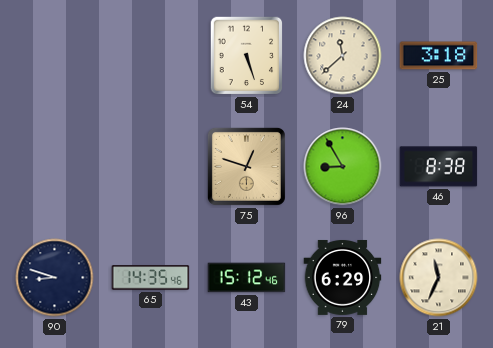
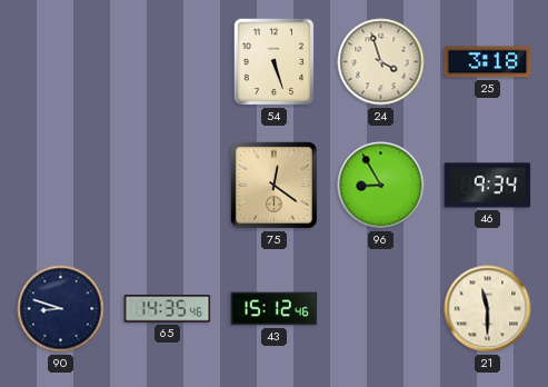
24: 11:38 -> 3:57 (381, 62)
75: 12:48 -> 12:21 (273, 185)
46: 8:38 -> 9:34 (488, 186)
79: 6:29 -> none (343, 277)
21: 11:34 -> 11:30 (488, 309)
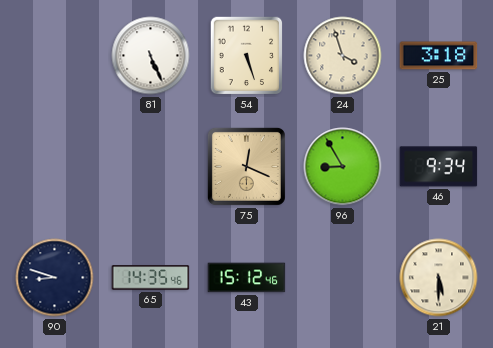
81: none -> 5:26 (151, 56)
75: 12:21 -> 12:19 (246, 166)
21: 11:30 -> 5:30 (439, 278)
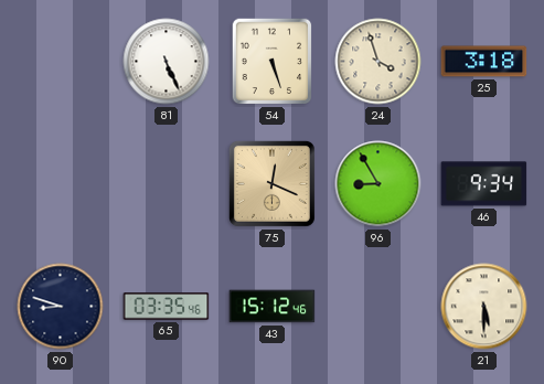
65: 14:35 -> 03:35 (167, 307)
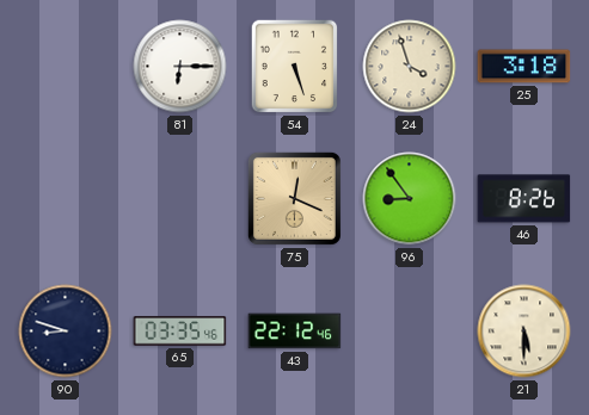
81: 5:26 -> 6:15 (180, 67)
96: 8:55 -> 8:54 (410, 199)
46: 9:34 -> 8:26 (524, 199)
43: 15:12 -> 22:12 (295, 332)
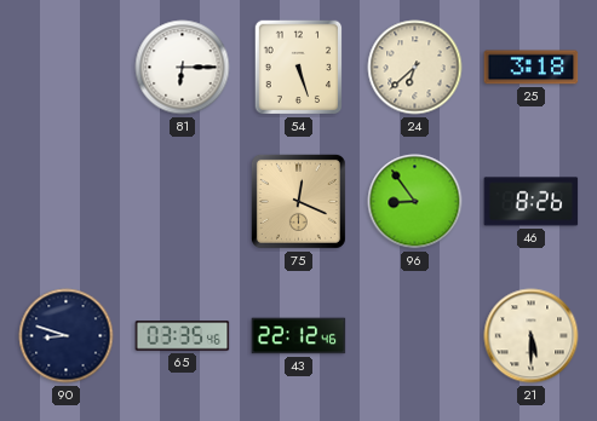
24: 3:57 -> 6:38 (415, 68)
